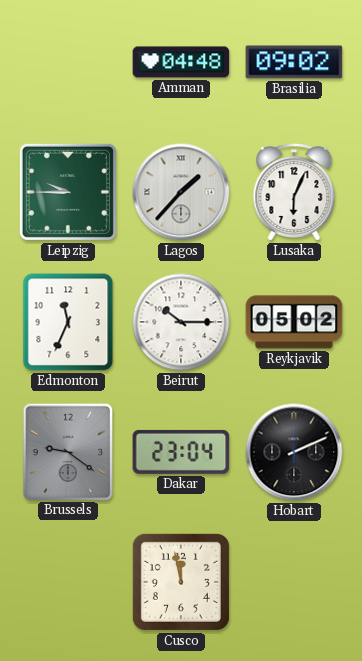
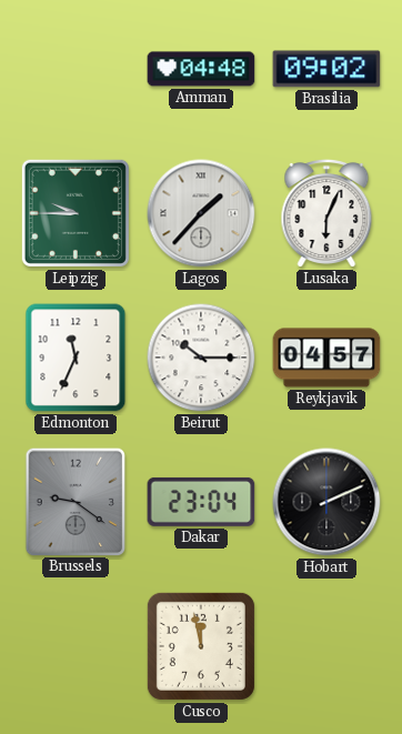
Reykjavik: 05:02 -> 04:57 (326, 358)
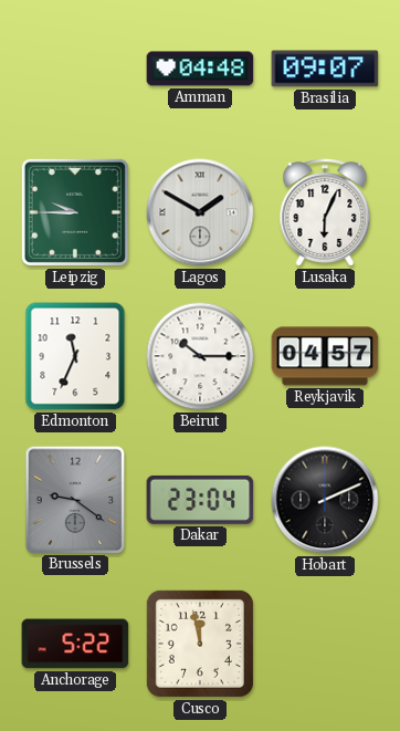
Brasilia: 09:02 -> 09:07 (325, 69)
Lagos: 1:37 -> 1:50 (200, 212)
Anchorage: none -> 5:22 (75, 644)
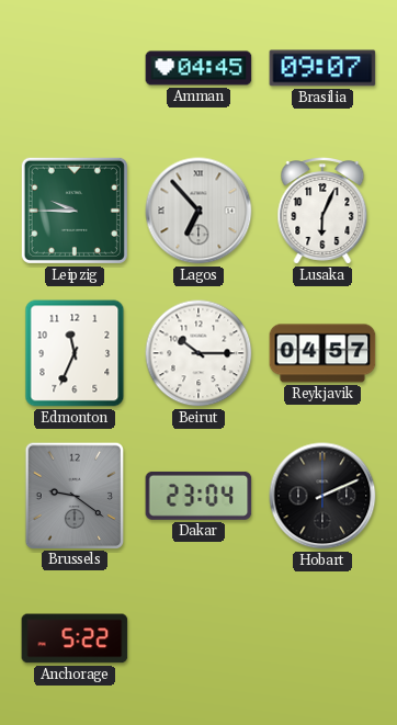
Amman: 04:48 -> 04:45 (198, 68)
Lagos: 1:50 -> 6:53 (198, 211)
Cusco: 11:58 -> none (200, 644)
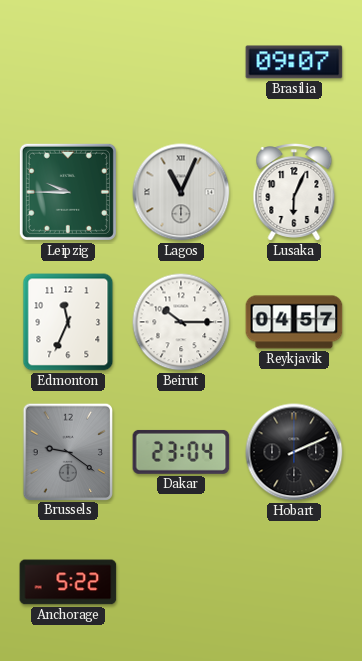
Amman: 04:45 -> none (198, 68)
Lagos: 6:53 -> 11:04 (181, 192)
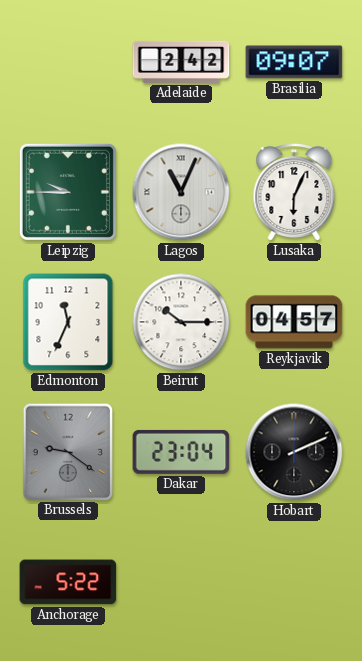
Adelaide: none -> 2:42 (181, 62)
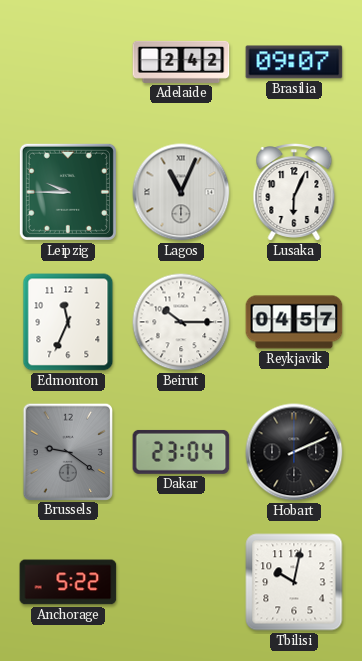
Tbilisi: none -> 10:02 (294, 582)
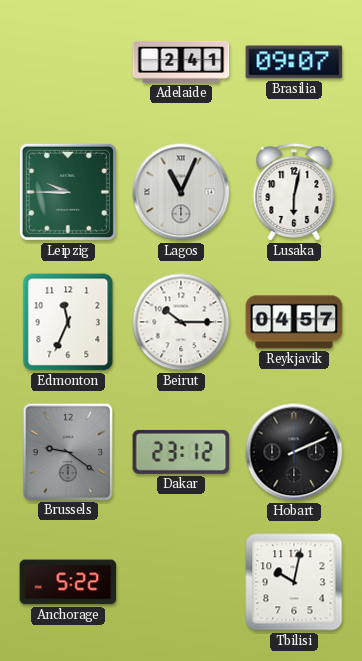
Adelaide: 2:42 -> 2:41 (181, 62)
Lusaka: 6:04 -> 6:02 (294, 193)
Dakar: 23:04 -> 23:12 (181, 452)
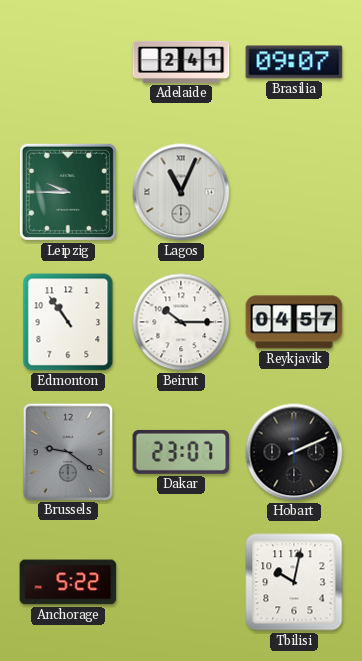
Lusaka: 6:02 -> none (294, 193)
Edmonton: 11:34 -> 10:54 (68, 322)
Dakar: 23:12 -> 23:07 (181, 452)
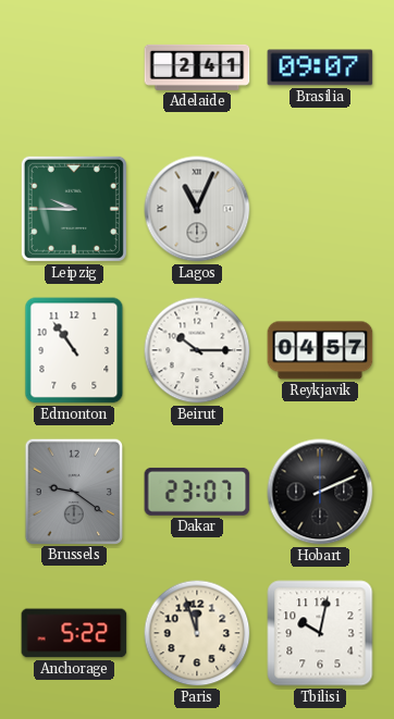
Paris: none -> 11:57 (197, 633)
